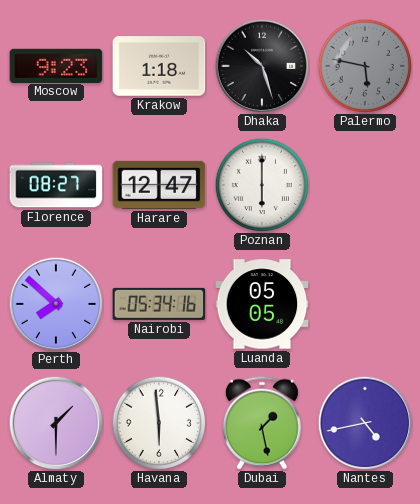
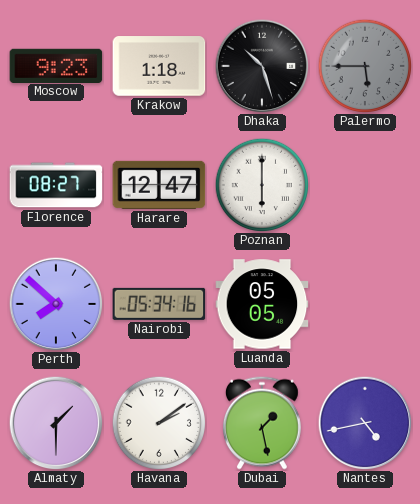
Palermo: 5:47 -> 5:45 (365, 66)
Havana: 5:59 -> 2:09 (159, 423)
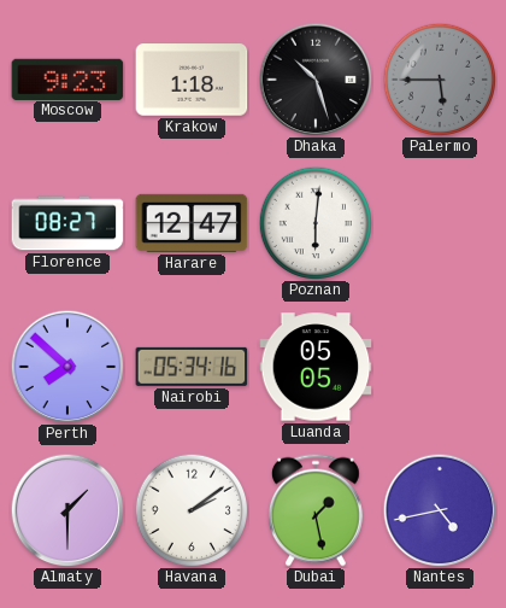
Poznan: 6:00 -> 6:01 (316, 223)
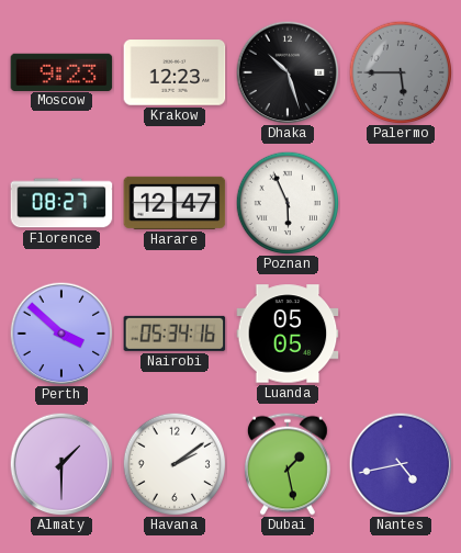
Krakow: 1:18 -> 12:23 (175, 72)
Poznan: 6:01 -> 5:56 (288, 203)
Perth: 7:52 -> 3:52 (61, 334)
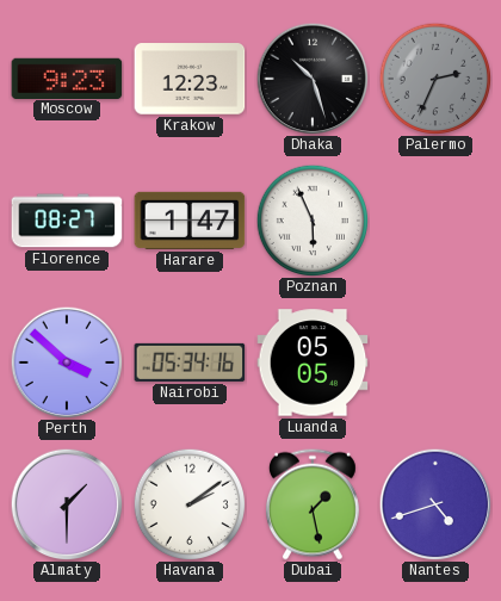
Palermo: 5:45 -> 2:34 (435, 79)
Harare: 12:47 -> 1:47 (190, 221)
Nantes: 4:43 -> 4:42 (435, 504)
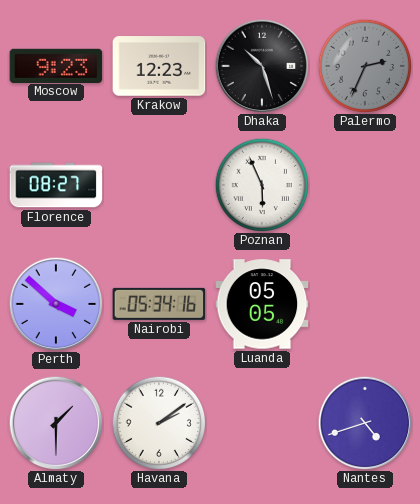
Harare: 1:47 -> none (190, 221)
Dubai: 1:28 -> none (313, 504)
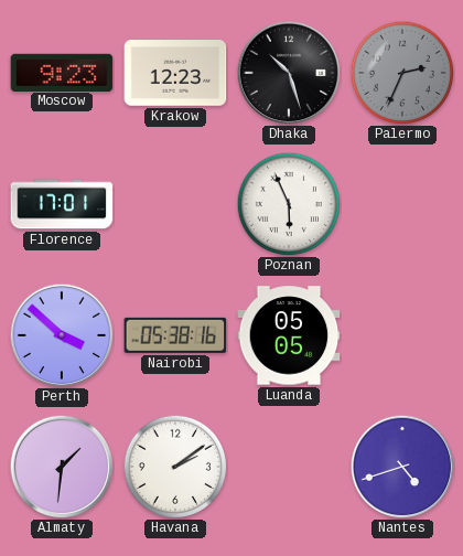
Florence: 08:27 -> 17:01 (62, 204)
Nairobi: 05:34 -> 05:38 (175, 335)
Almaty: 1:30 -> 1:31 (62, 467)
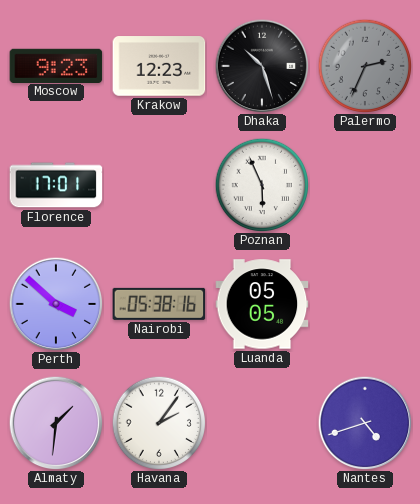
Havana: 2:09 -> 2:06 (159, 423)
